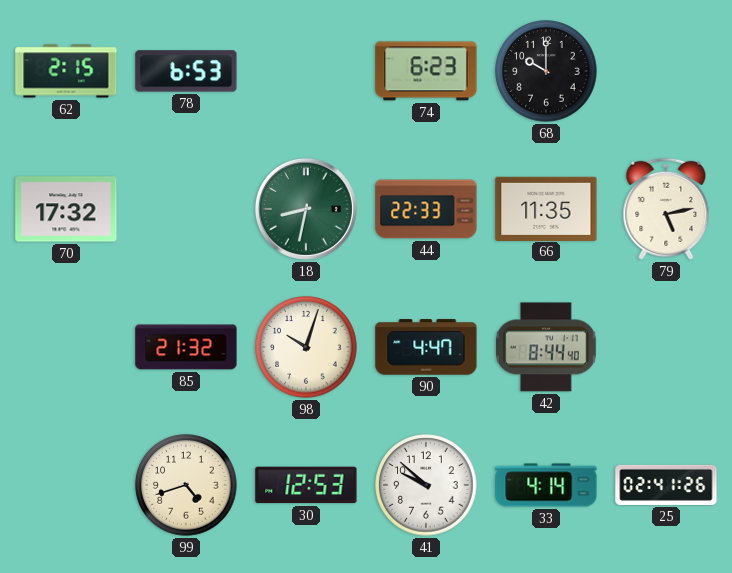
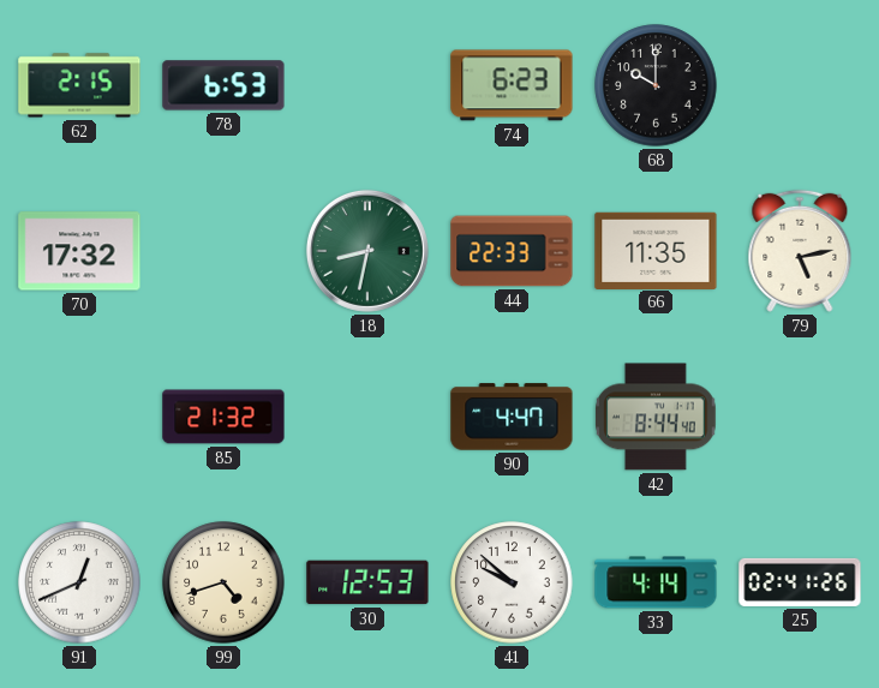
98: 10:03 -> none (306, 347)
91: none -> 12:41 (79, 582)
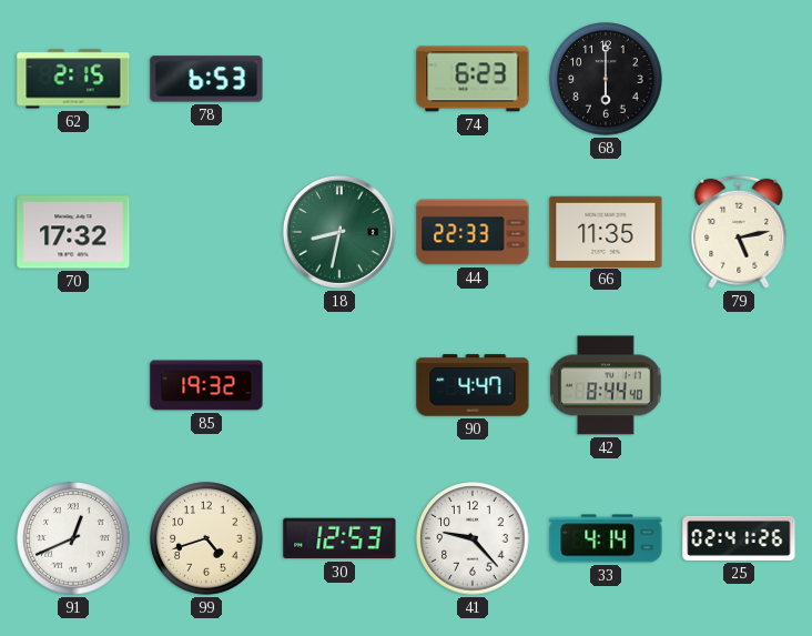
68: 10:00 -> 6:00 (606, 79)
85: 21:32 -> 19:32 (206, 385)
41: 9:52 -> 9:23 (473, 538)
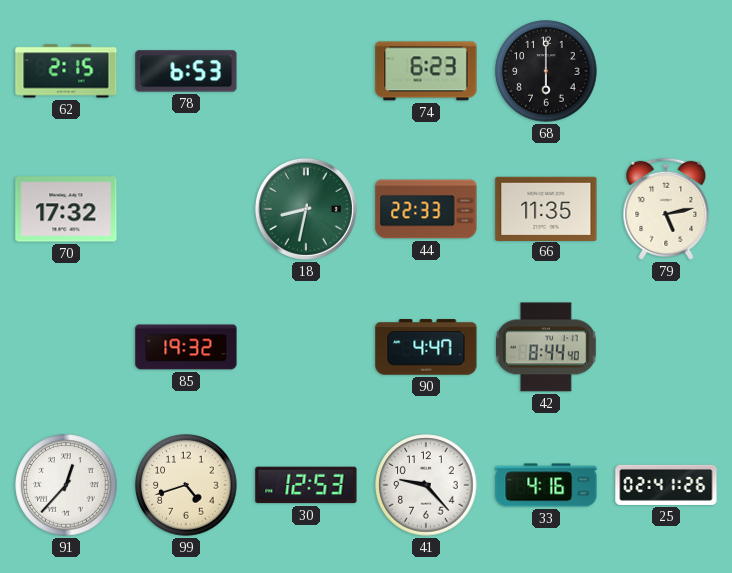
91: 12:41 -> 12:37 (66, 485)
33: 4:14 -> 4:16 (546, 485)
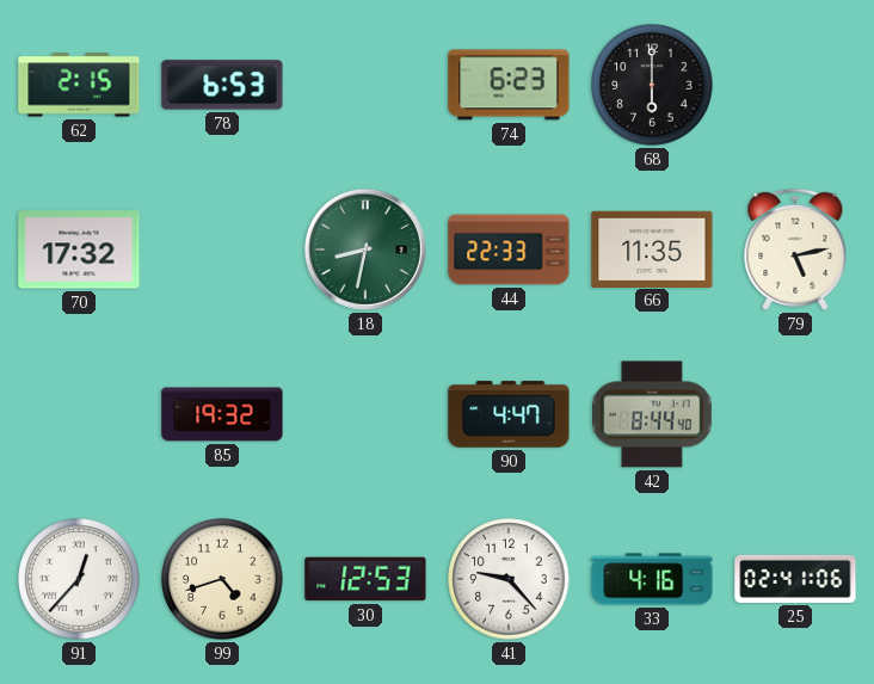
25: 02:41:26 -> 02:41:06 (795, 579)
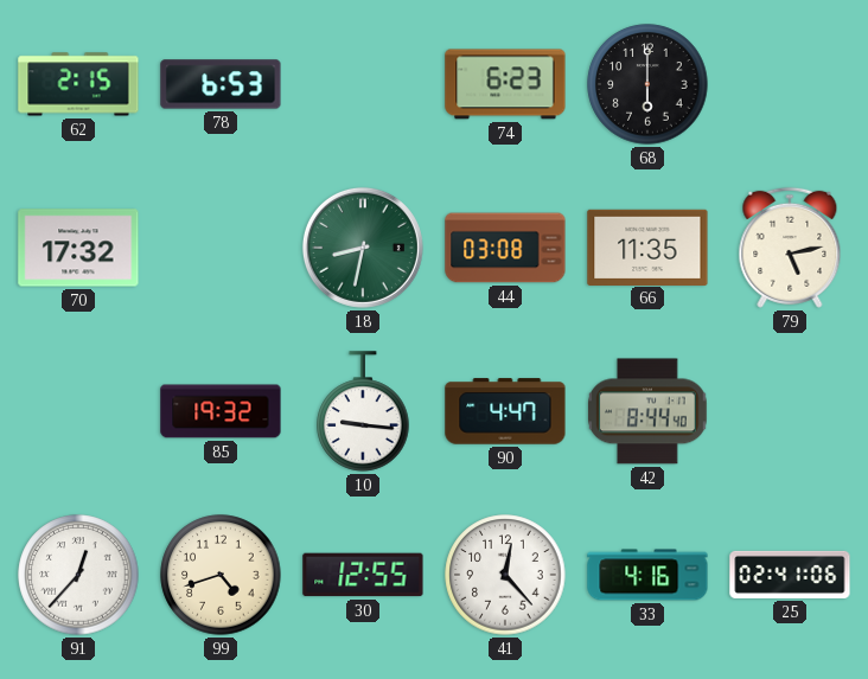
44: 22:33 -> 03:08 (505, 248)
10: none -> 9:16 (363, 411)
30: 12:53 -> 12:55 (363, 575)
41: 9:23 -> 12:23 (505, 575)
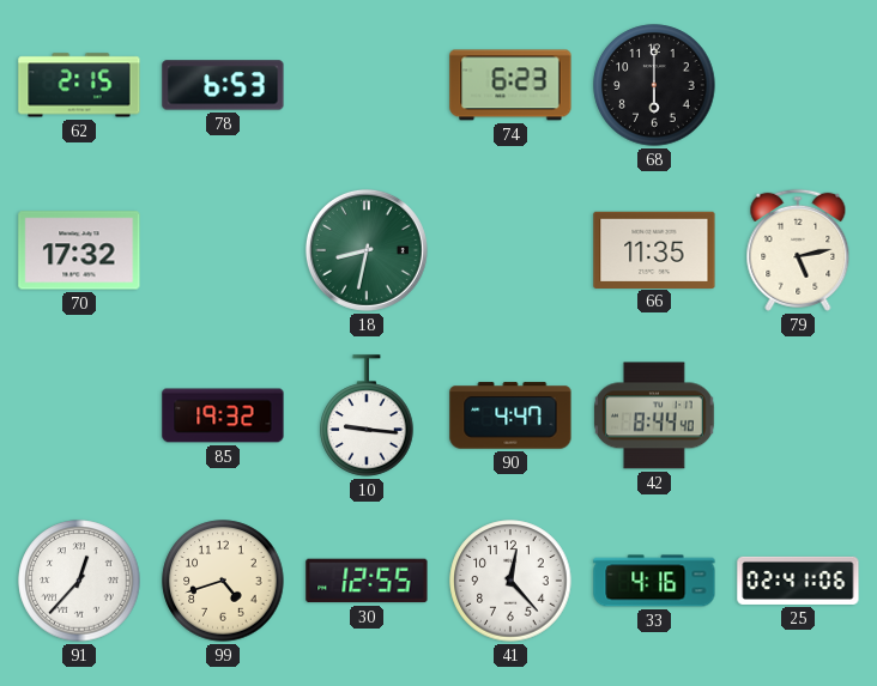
44: 03:08 -> none (505, 248)
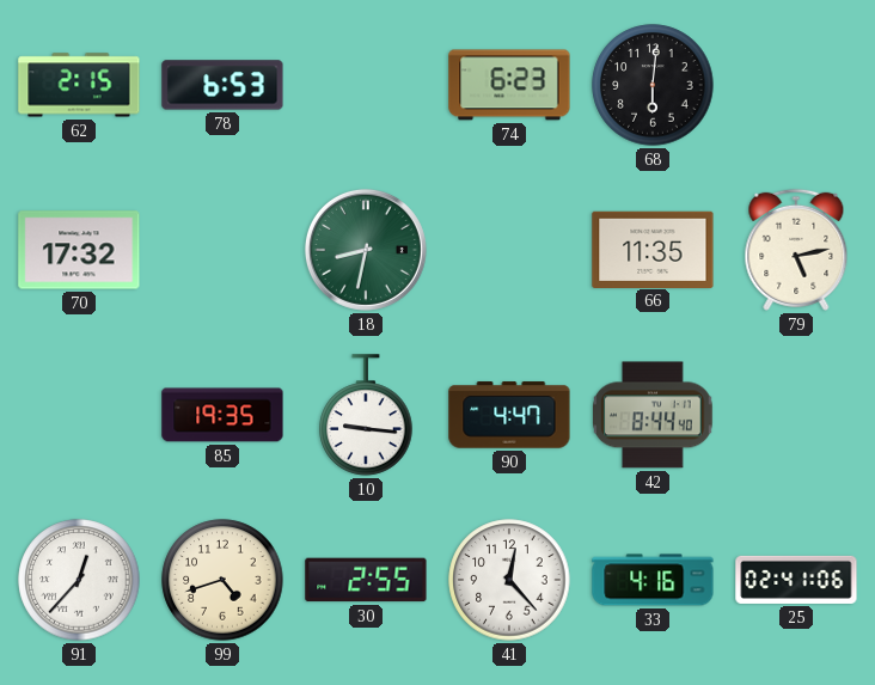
68: 6:00 -> 6:01 (653, 85)
85: 19:32 -> 19:35 (222, 415)
30: 12:55 -> 2:55 (366, 580)
